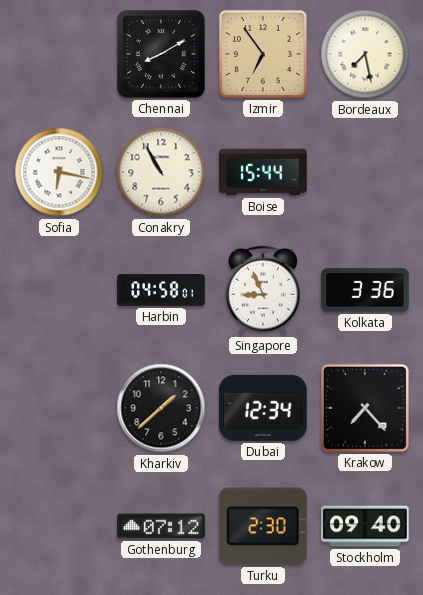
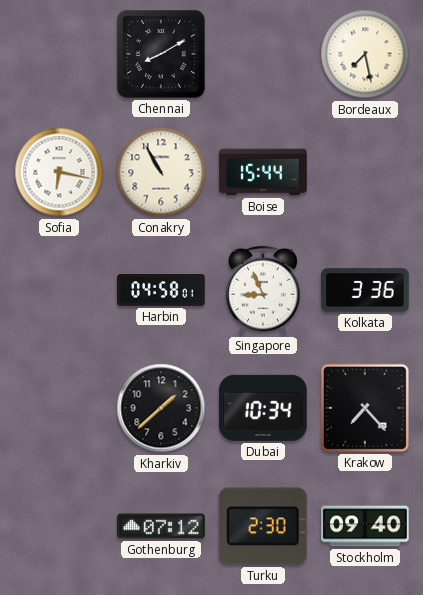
Izmir: 6:54 -> none (263, 54)
Dubai: 12:34 -> 10:34 (263, 408)
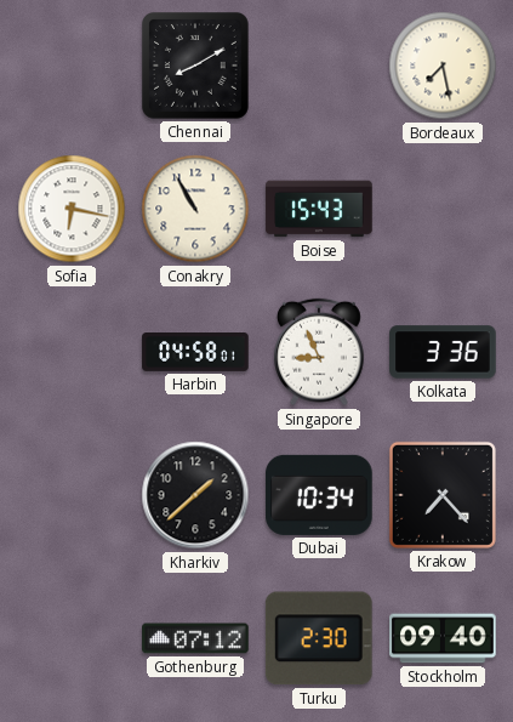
Boise: 15:44 -> 15:43 (319, 209)
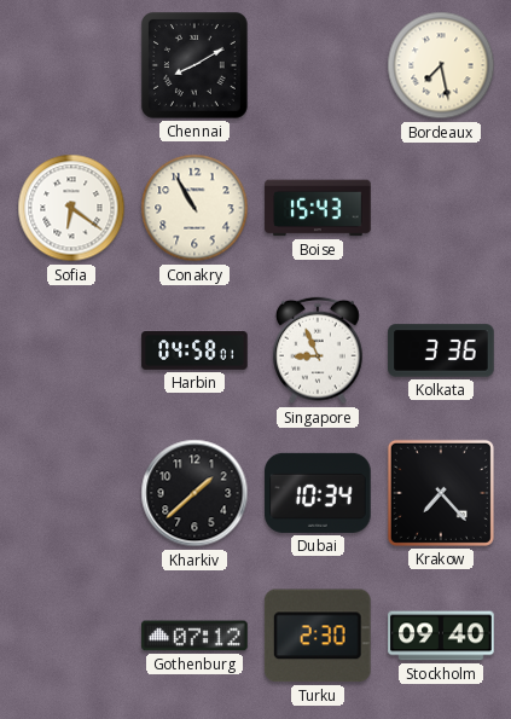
Sofia: 6:17 -> 6:21 (71, 208)
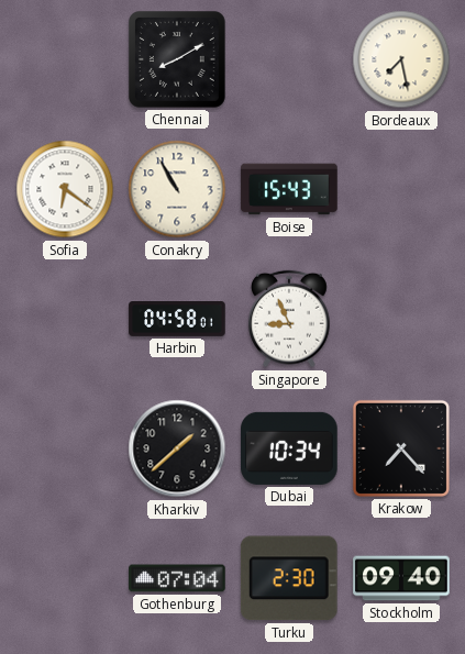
Kolkata: 3:36 -> none (441, 350)
Gothenburg: 07:12 -> 07:04 (177, 578)
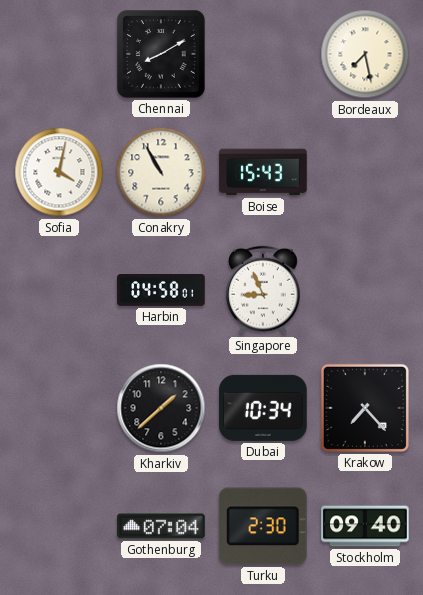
Sofia: 6:21 -> 4:02 (59, 172)
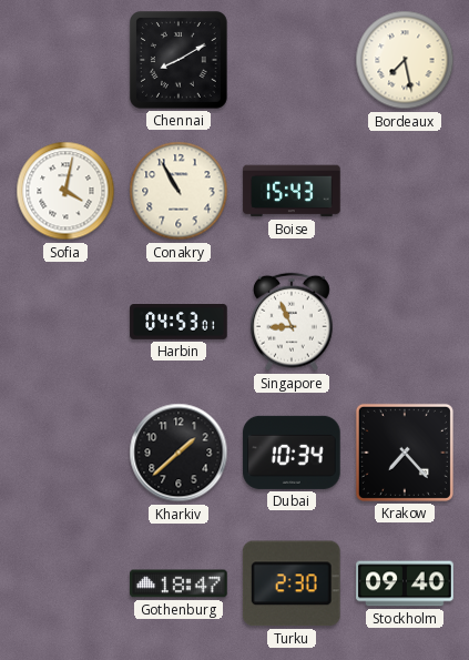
Harbin: 04:58 -> 04:53 (179, 323)
Gothenburg: 07:04 -> 18:47 (179, 583)
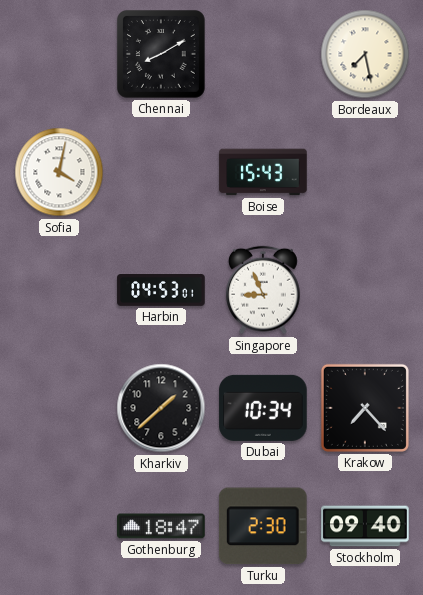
Conakry: 10:55 -> none (179, 191)
